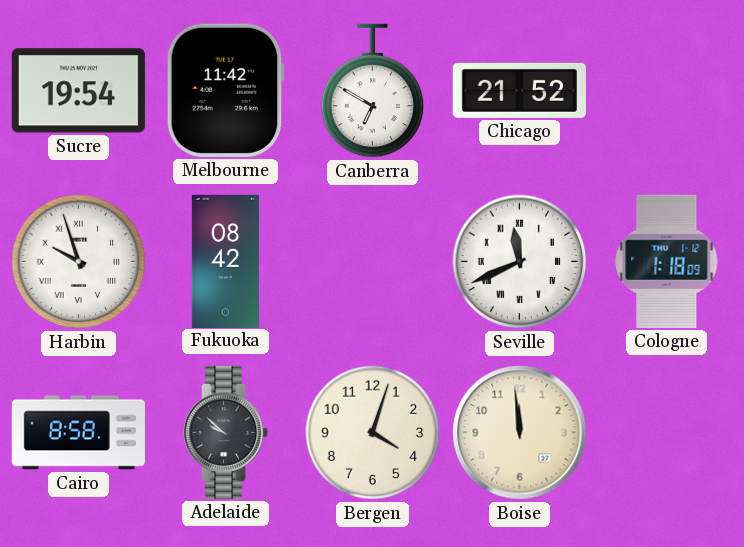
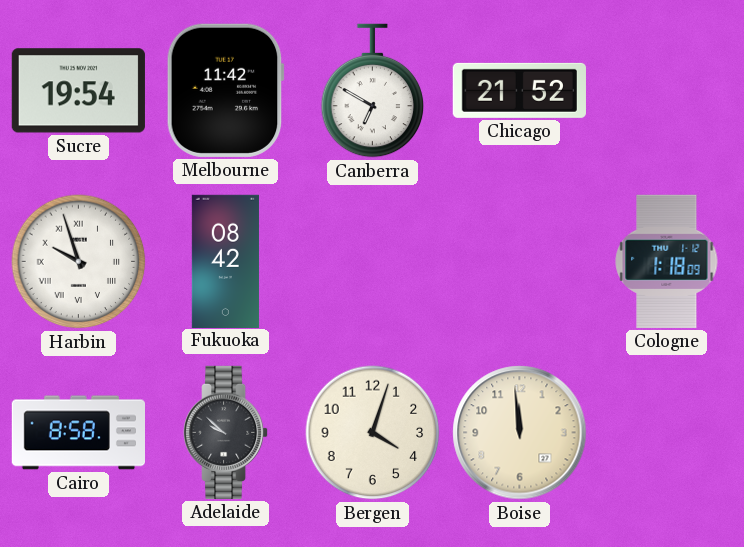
Seville: 11:41 -> none (520, 262)
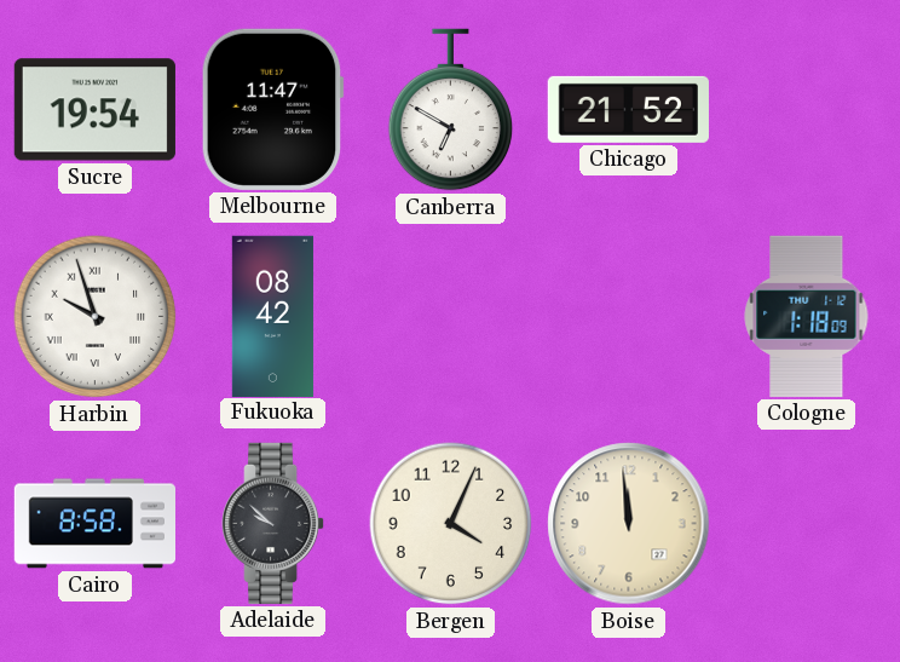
Melbourne: 11:42 -> 11:47 (272, 109)
Bergen: 4:03 -> 4:04 (451, 524)
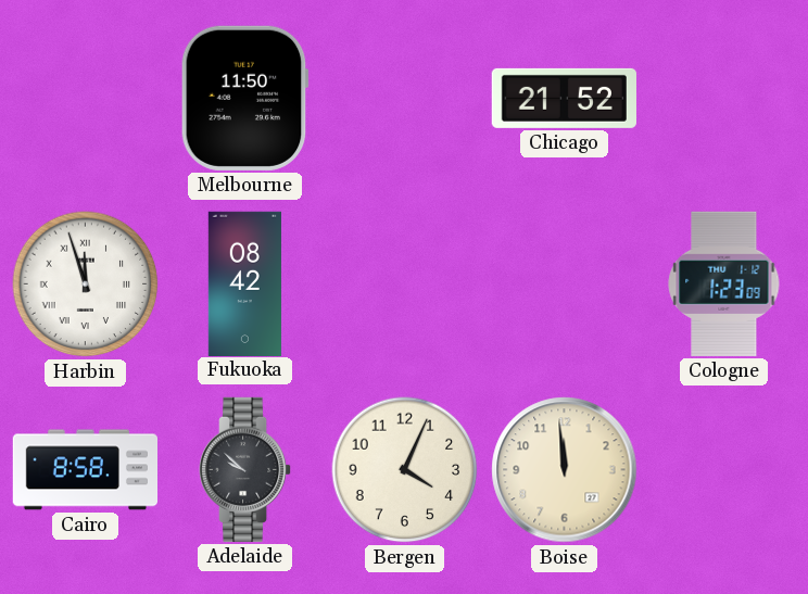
Sucre: 19:54 -> none (94, 110)
Melbourne: 11:47 -> 11:50 (244, 98)
Canberra: 6:50 -> none (451, 110)
Harbin: 9:57 -> 11:57 (86, 285)
Cologne: 1:18 -> 1:23 (724, 283)
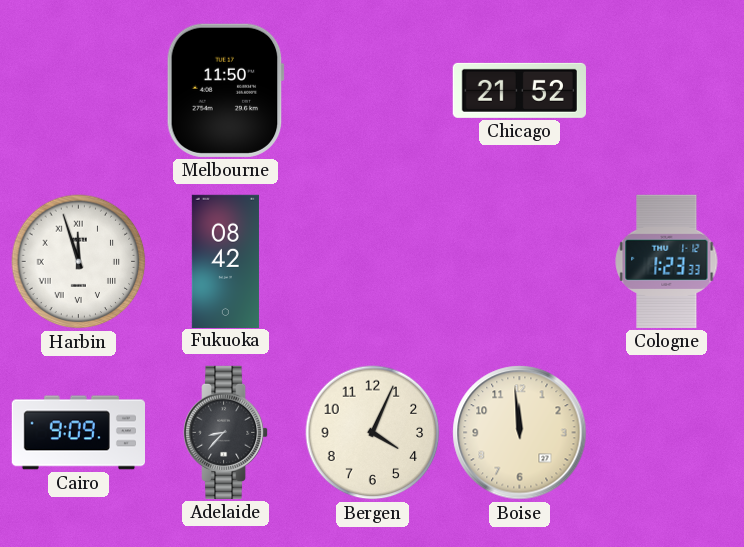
Cologne: 1:23:09 -> 1:23:33 (667, 261)
Cairo: 8:58 -> 9:09 (78, 433)
Adelaide: 9:52 -> 8:37 (227, 432)
